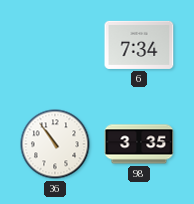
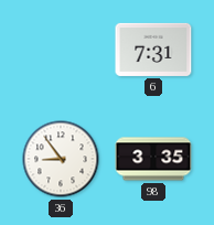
6: 7:34 -> 7:31 (153, 50)
36: 10:54 -> 8:54 (61, 159)
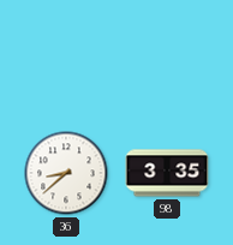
6: 7:31 -> none (153, 50)
36: 8:54 -> 8:38 (66, 173)
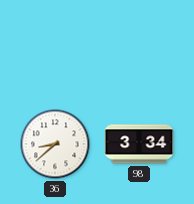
98: 3:35 -> 3:34 (139, 144)
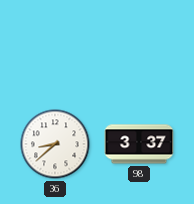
98: 3:34 -> 3:37 (139, 144)
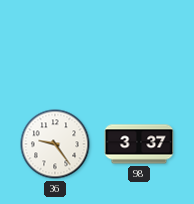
36: 8:38 -> 9:24 (55, 144)
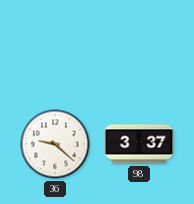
36: 9:24 -> 9:22 (55, 144)
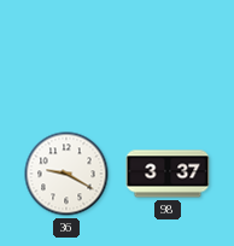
36: 9:22 -> 9:20 (66, 174)
